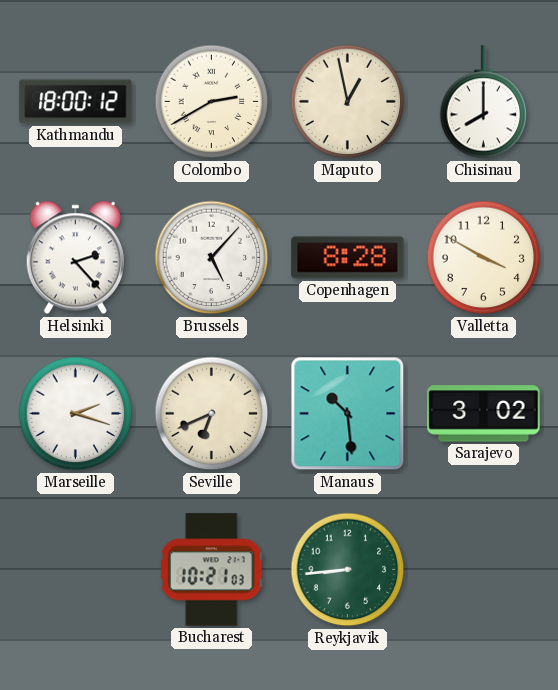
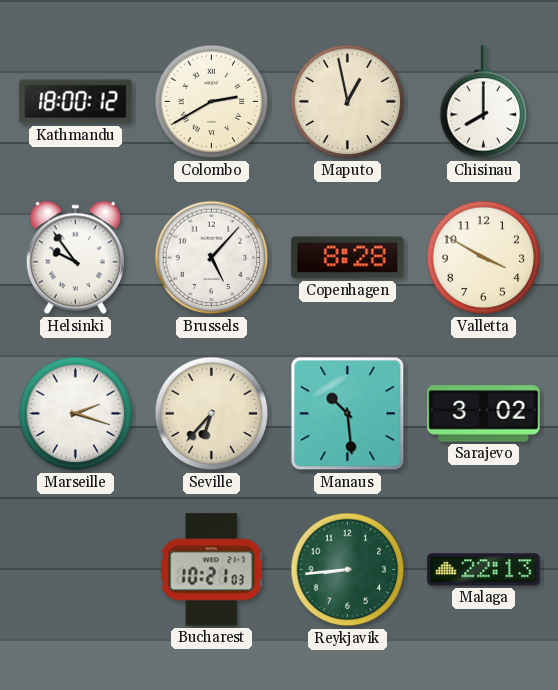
Helsinki: 2:23 -> 9:54 (75, 258)
Seville: 6:41 -> 6:37 (212, 414)
Malaga: none -> 22:13 (484, 570)
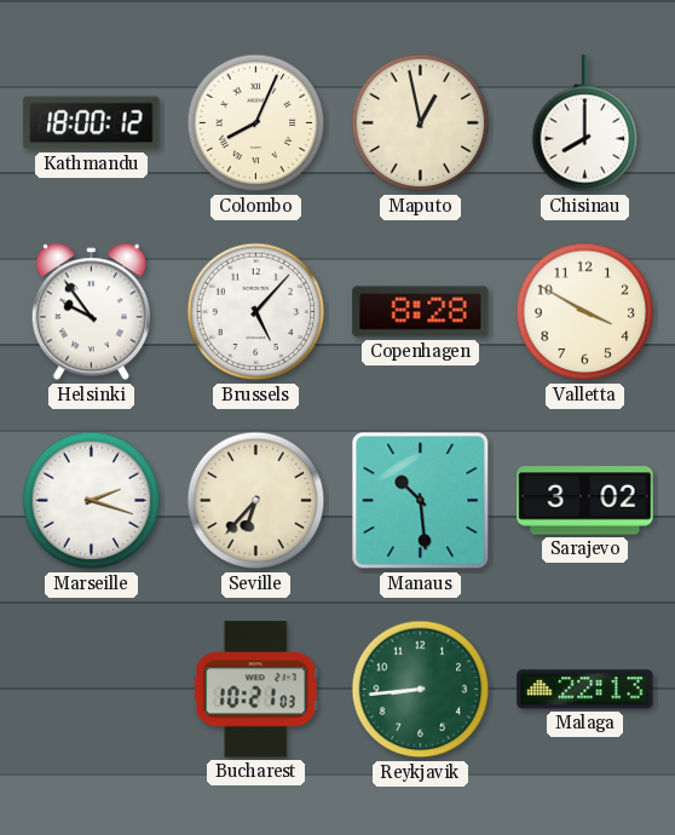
Colombo: 2:40 -> 8:04 (256, 123)
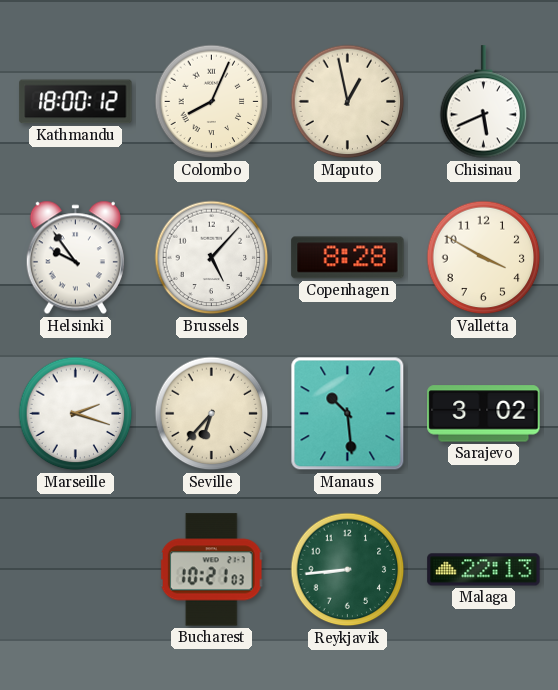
Chisinau: 8:00 -> 5:41 (484, 102)
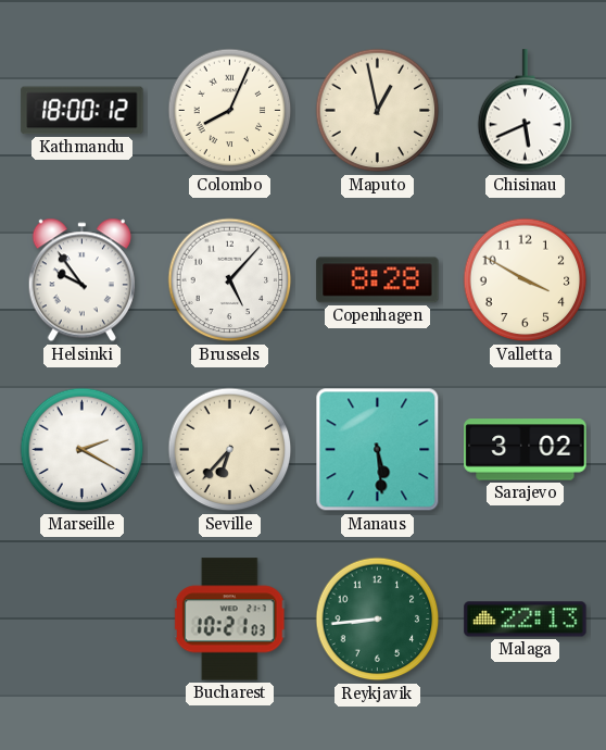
Marseille: 2:18 -> 2:20 (83, 450)
Manaus: 10:29 -> 5:29 (378, 450)
